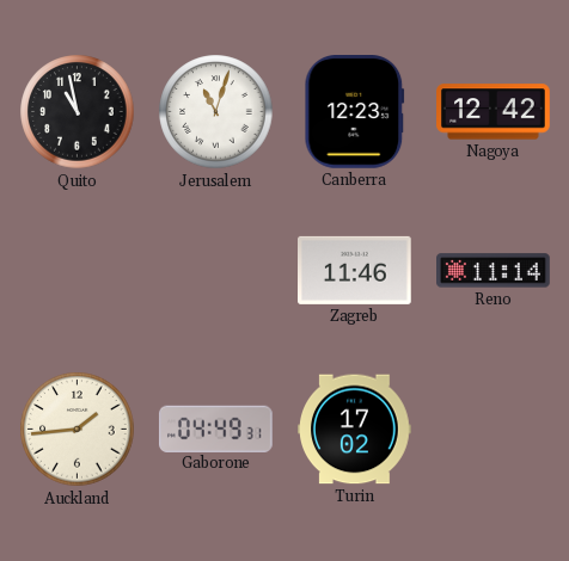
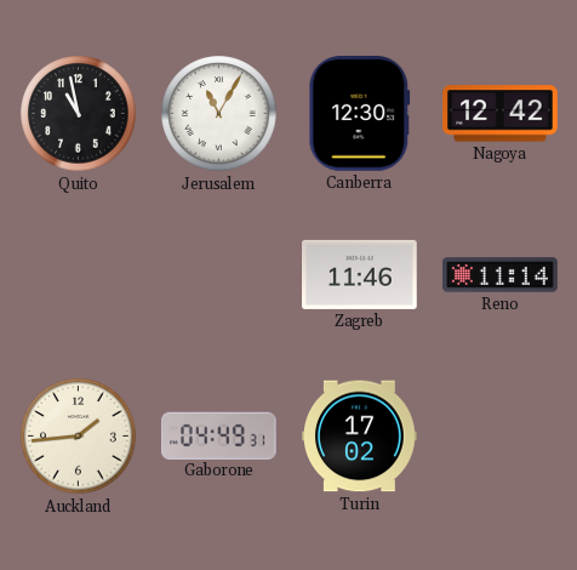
Jerusalem: 11:03 -> 11:05 (219, 114)
Canberra: 12:23 -> 12:30 (360, 114)
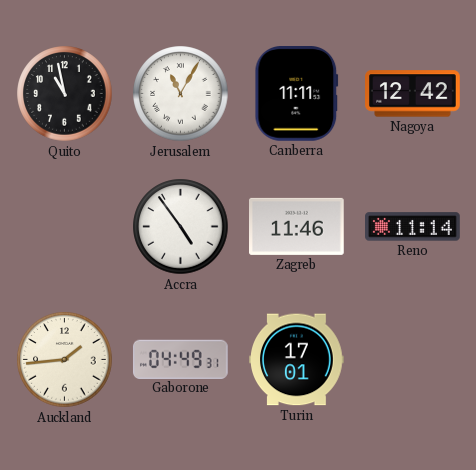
Canberra: 12:30 -> 11:11 (297, 94)
Accra: none -> 4:54 (181, 227)
Turin: 17:02 -> 17:01 (297, 360)
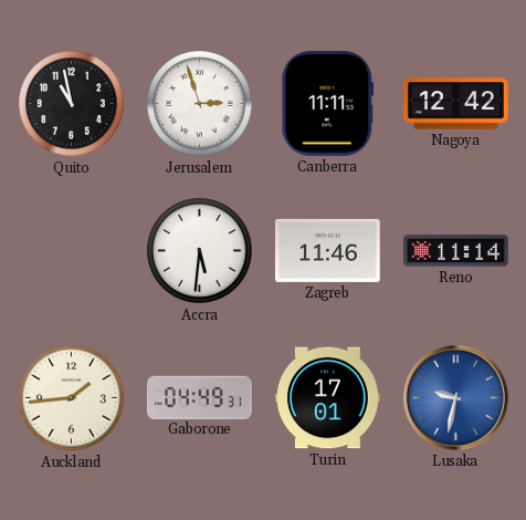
Jerusalem: 11:05 -> 2:57 (200, 104)
Accra: 4:54 -> 5:31 (200, 251)
Lusaka: none -> 9:32 (456, 398)
